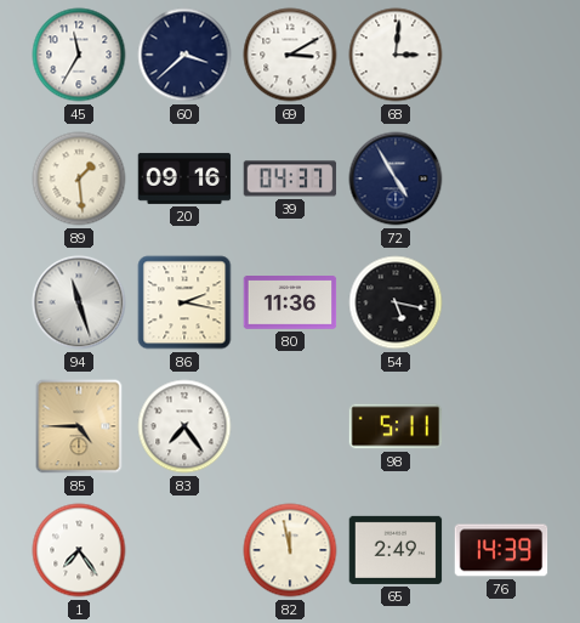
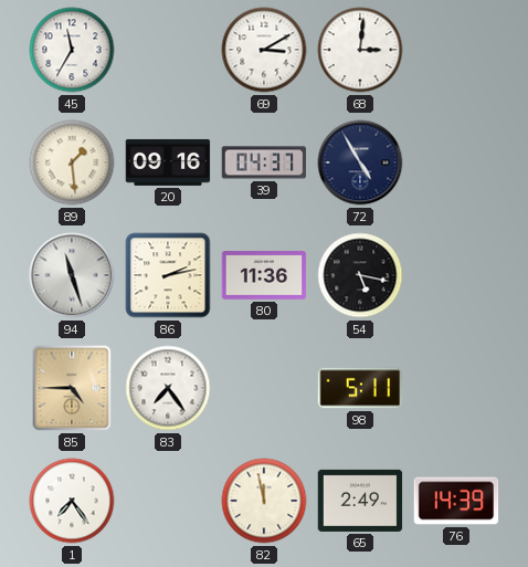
60: 3:38 -> none (184, 55)
86: 2:17 -> 2:13 (168, 275)
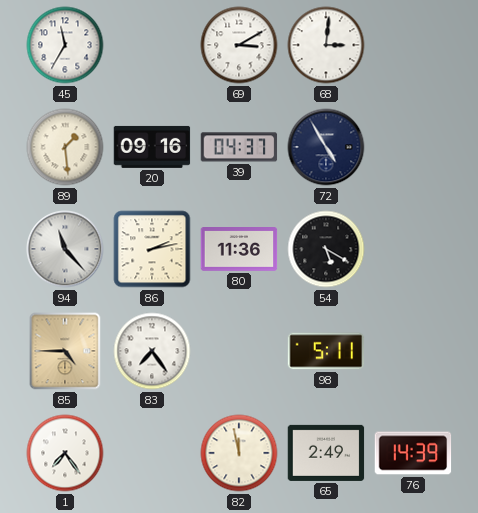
94: 11:27 -> 11:23 (65, 249)
54: 5:17 -> 5:20 (326, 249)
